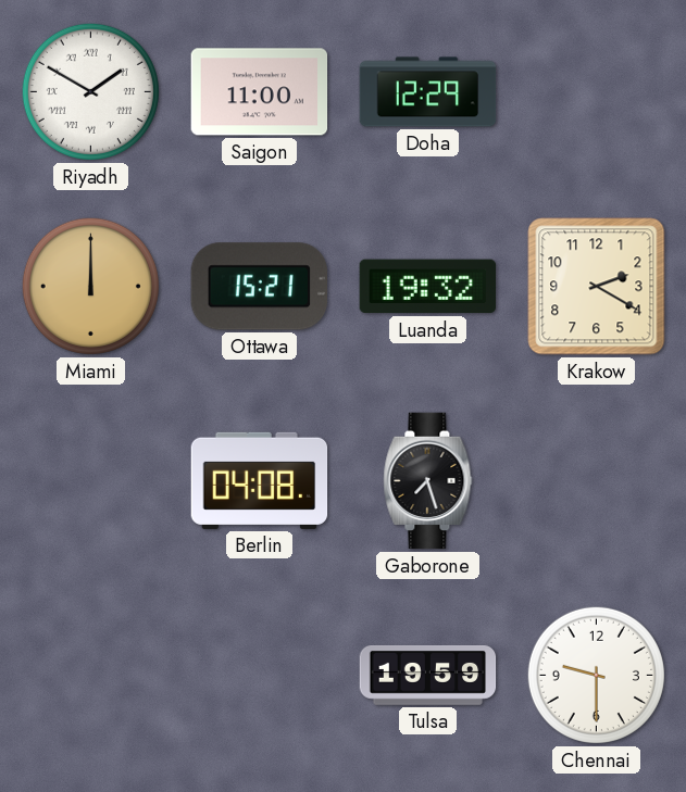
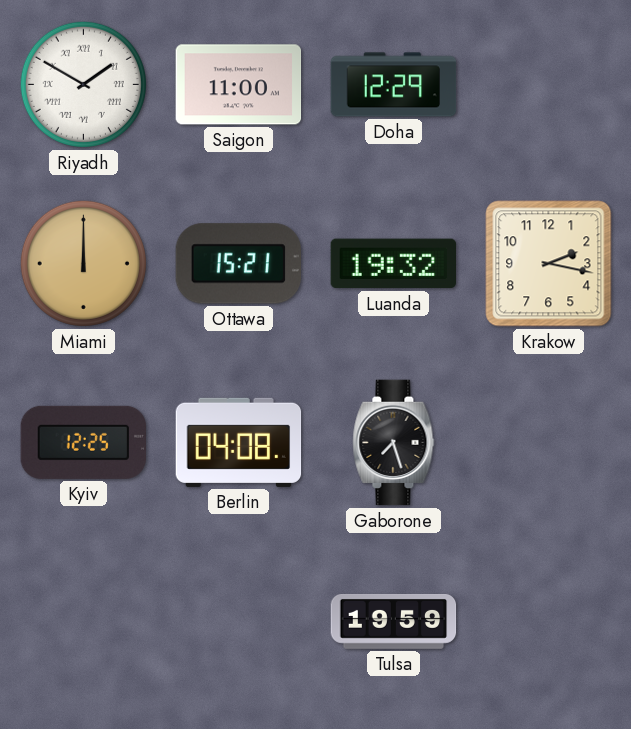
Krakow: 2:20 -> 2:17 (549, 264)
Kyiv: none -> 12:25 (84, 442)
Chennai: 9:30 -> none (596, 675)
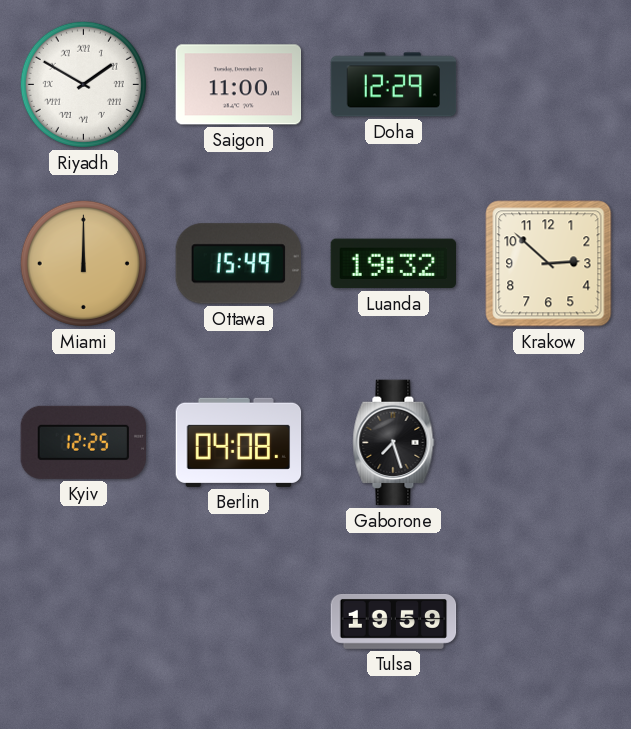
Ottawa: 15:21 -> 15:49 (239, 264)
Krakow: 2:17 -> 2:52 (549, 264)
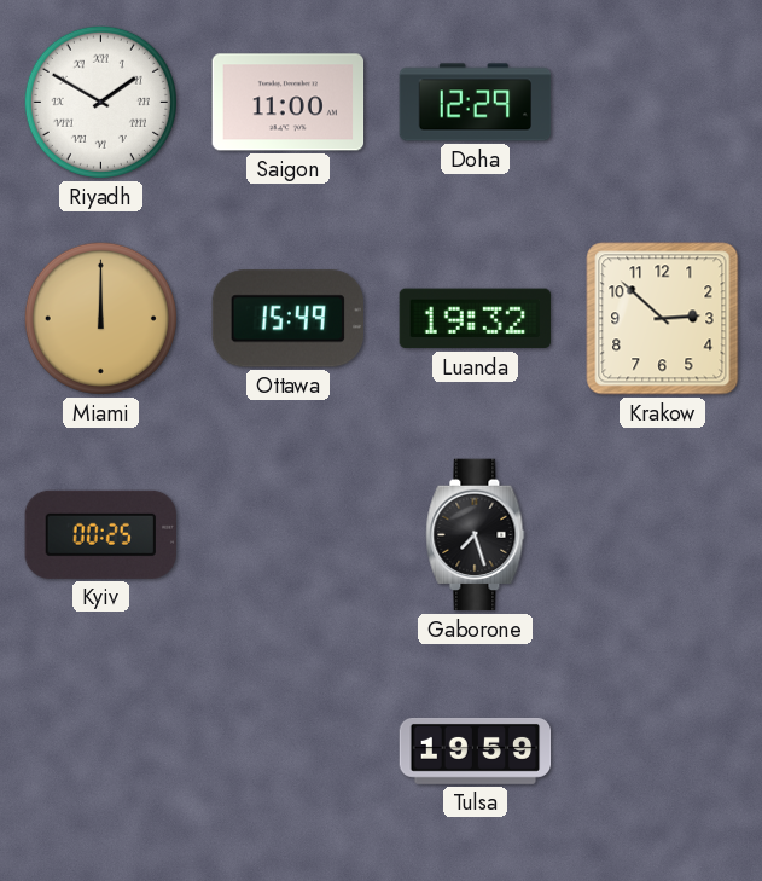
Kyiv: 12:25 -> 00:25 (101, 534)
Berlin: 04:08 -> none (239, 442)
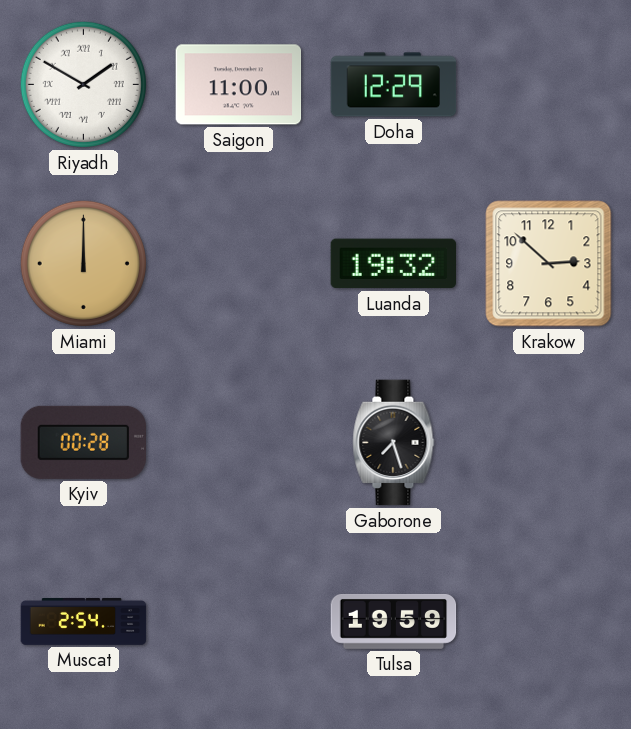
Ottawa: 15:49 -> none (289, 319)
Kyiv: 00:25 -> 00:28 (84, 442)
Muscat: none -> 2:54 (84, 621)
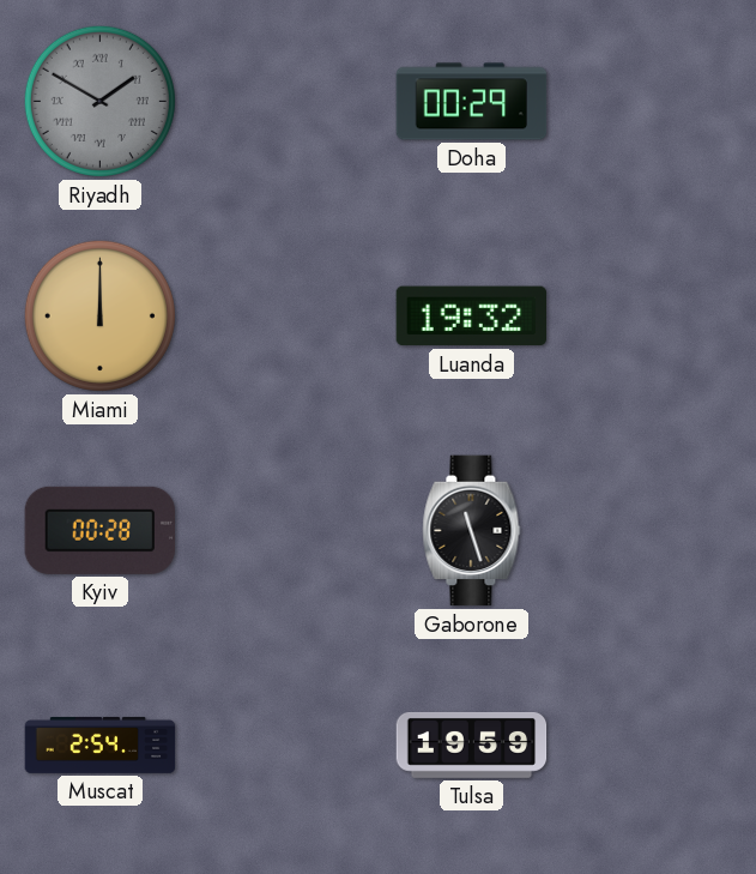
Riyadh dial: white -> grey (99, 101)
Saigon: 11:00 -> none (239, 85)
Doha: 12:29 -> 00:29 (472, 102)
Krakow: 2:52 -> none (549, 264)
Gaborone: 7:27 -> 11:27 (472, 531)
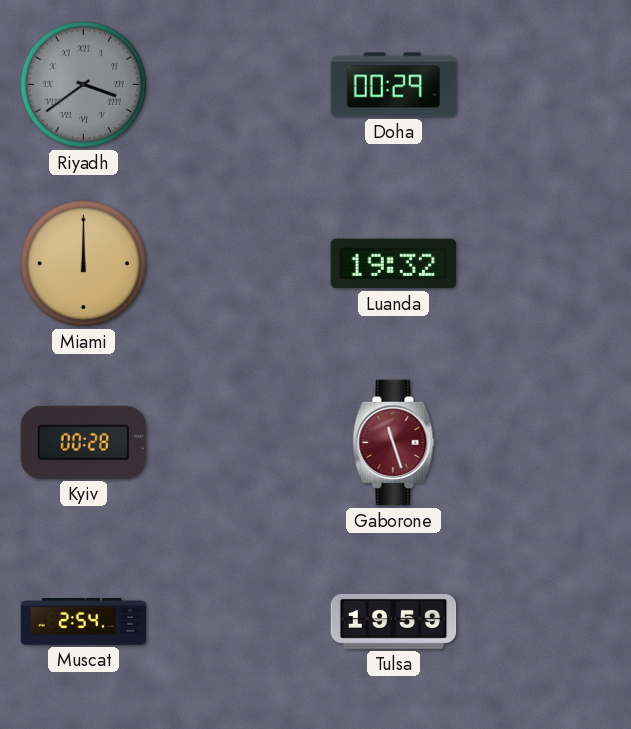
Riyadh: 1:50 -> 3:39 (83, 84)
Gaborone dial: black -> burgundy (394, 443)
